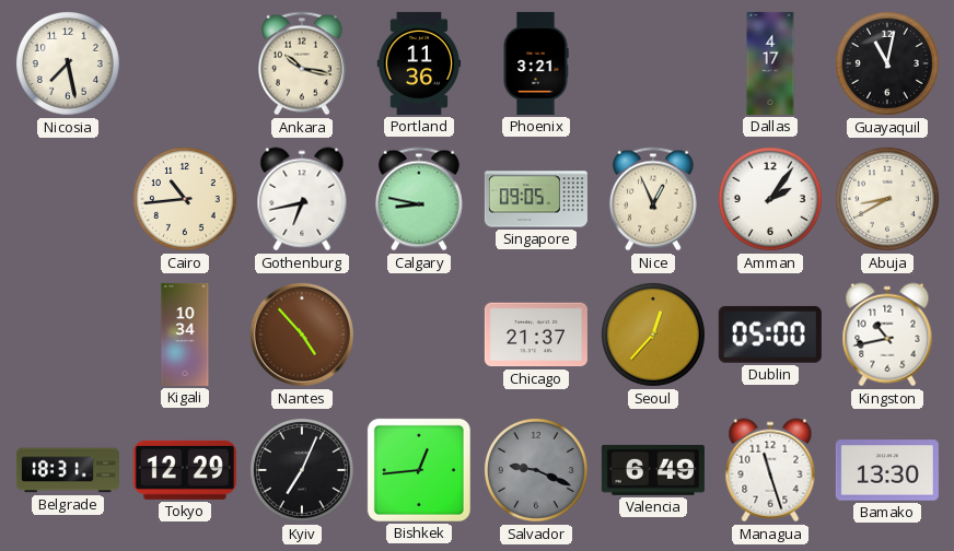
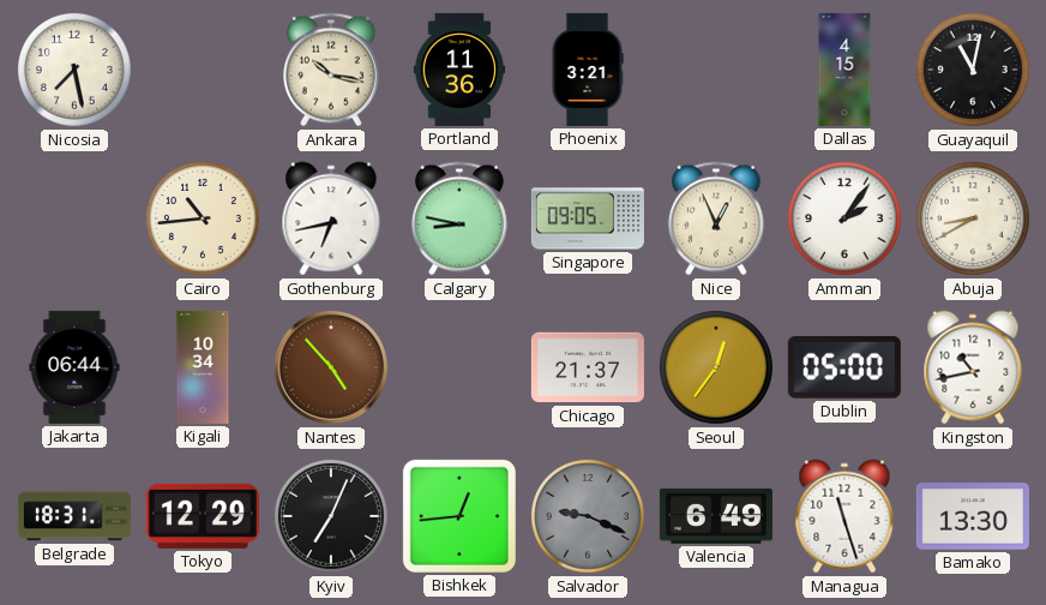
Dallas: 4:17 -> 4:15 (844, 70)
Jakarta: none -> 06:44 (74, 367)
Seoul: 12:37 -> 12:36 (716, 367)
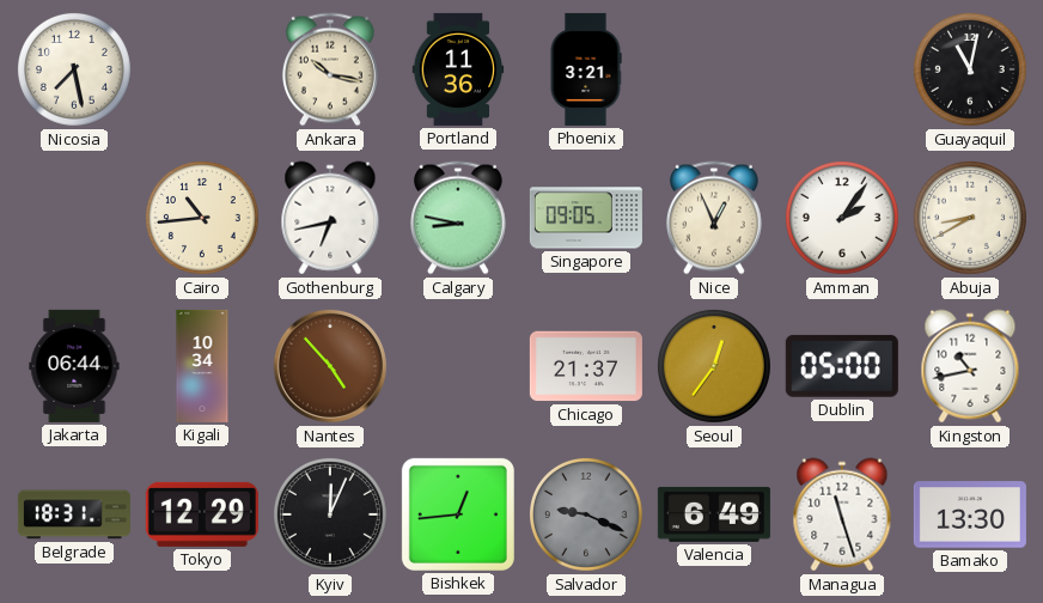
Dallas: 4:15 -> none (844, 70)
Kyiv: 7:04 -> 12:04 (330, 514)
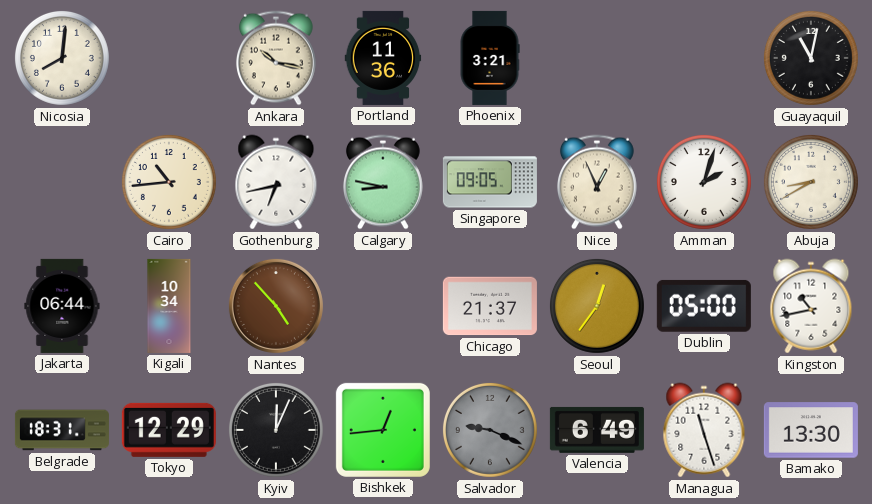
Nicosia: 7:28 -> 8:01 (62, 58)
Amman: 2:06 -> 2:03 (704, 182)
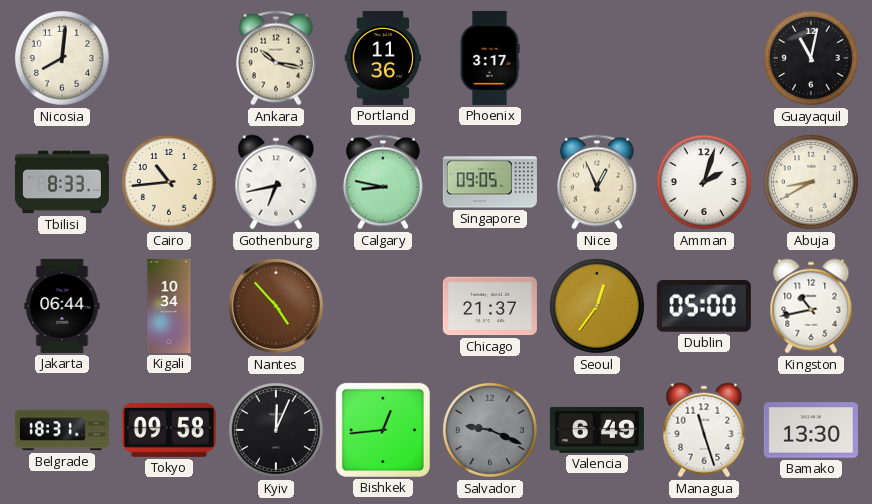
Phoenix: 3:21 -> 3:17 (490, 58)
Tbilisi: none -> 8:33 (62, 182)
Tokyo: 12:29 -> 09:58 (169, 430)
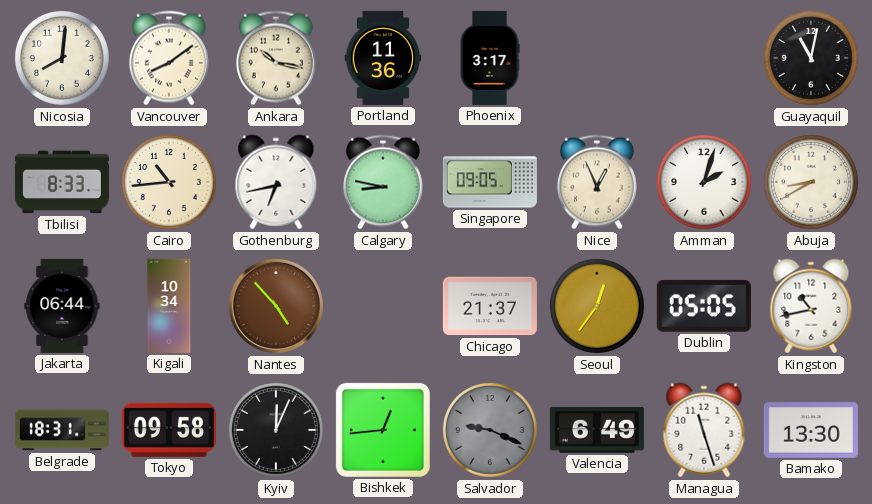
Vancouver: none -> 8:09 (169, 58)
Dublin: 05:00 -> 05:05 (704, 306)
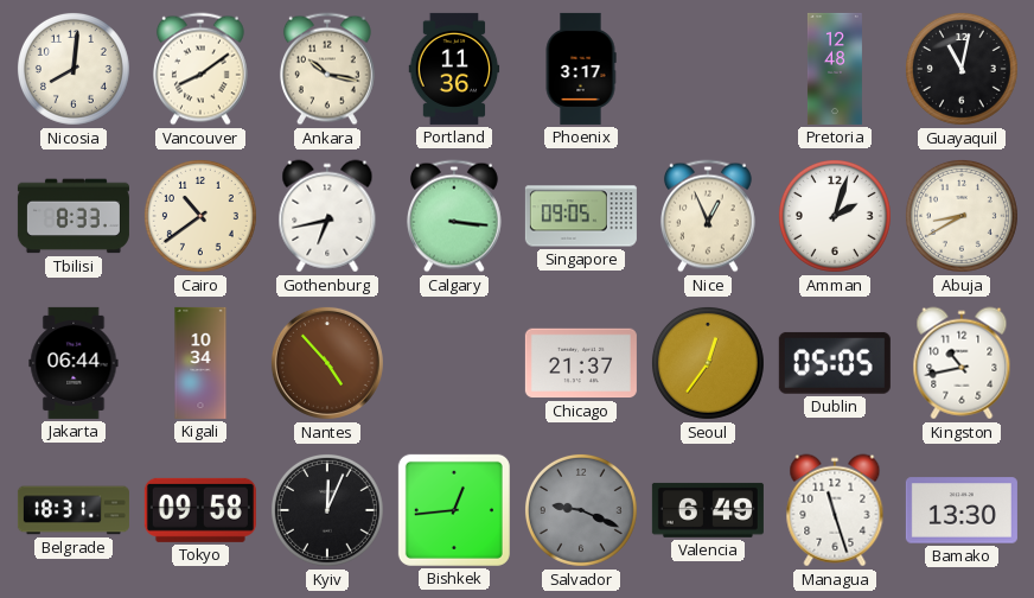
Pretoria: none -> 12:48 (835, 69)
Cairo: 10:44 -> 10:39 (200, 216)
Calgary: 8:47 -> 3:16 (454, 216)
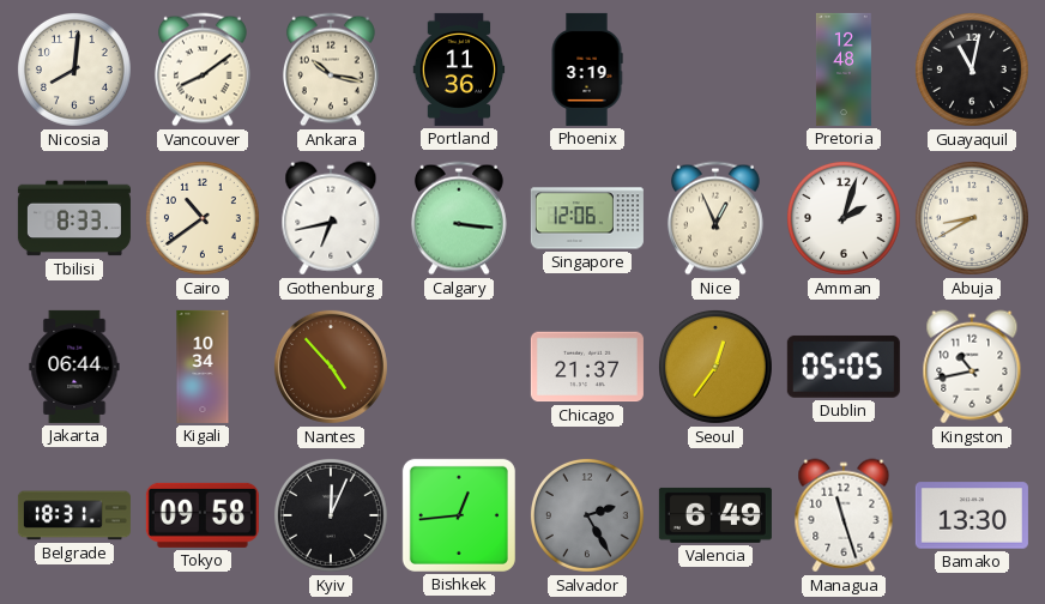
Phoenix: 3:17 -> 3:19 (587, 70)
Singapore: 09:05 -> 12:06 (587, 218)
Salvador: 9:19 -> 2:25 (587, 515)
